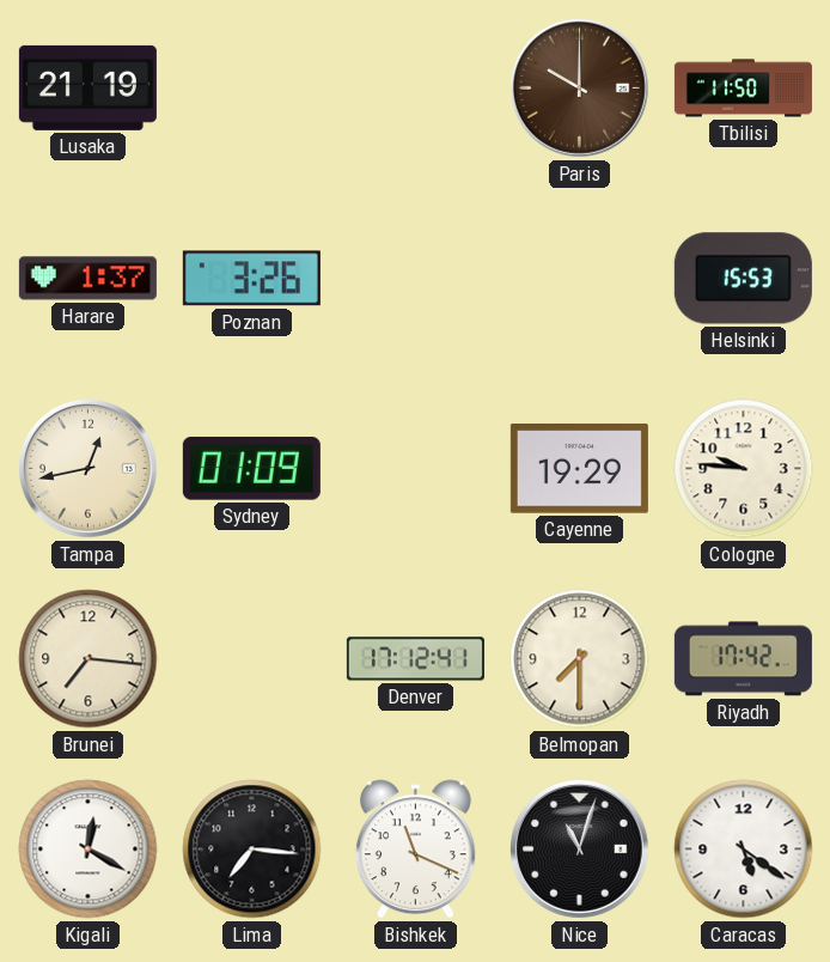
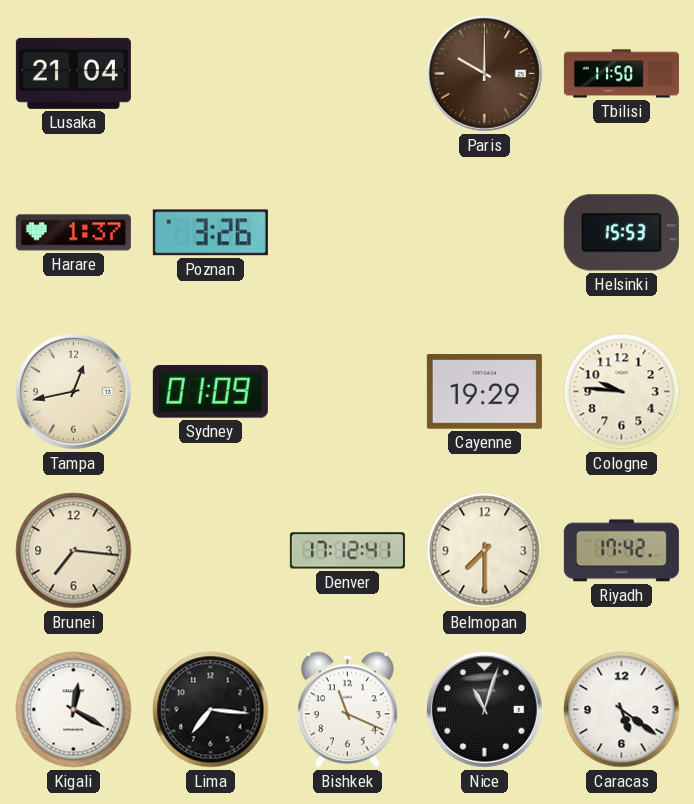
Lusaka: 21:19 -> 21:04 (73, 73)
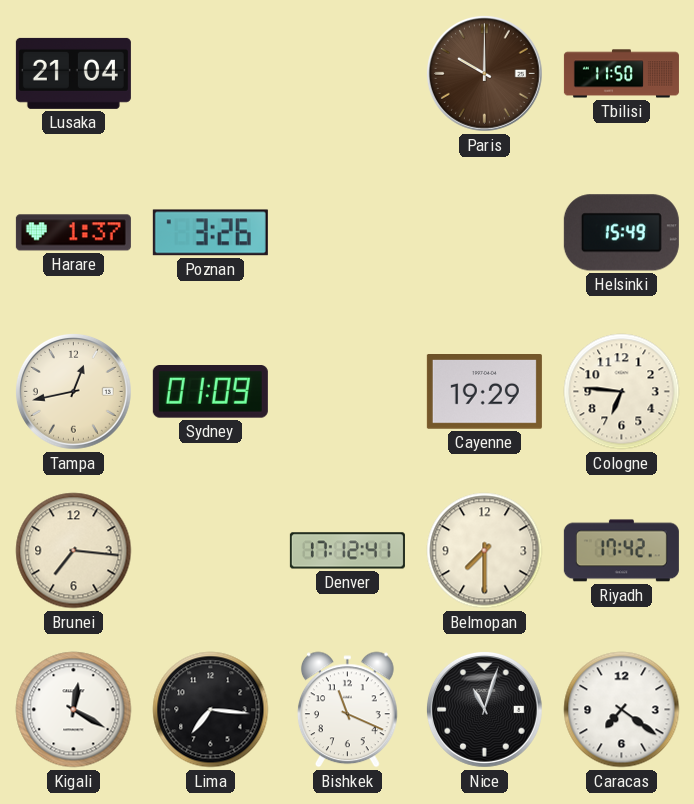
Helsinki: 15:53 -> 15:49 (621, 233)
Cologne: 9:46 -> 6:46 (622, 392)
Caracas: 5:21 -> 7:21 (622, 710)
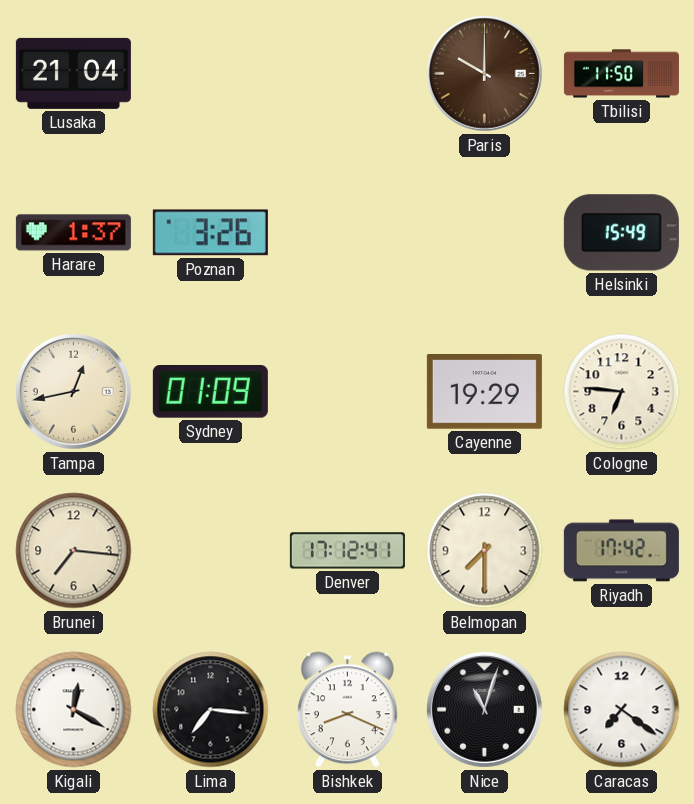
Bishkek: 11:19 -> 8:19 (347, 710)
